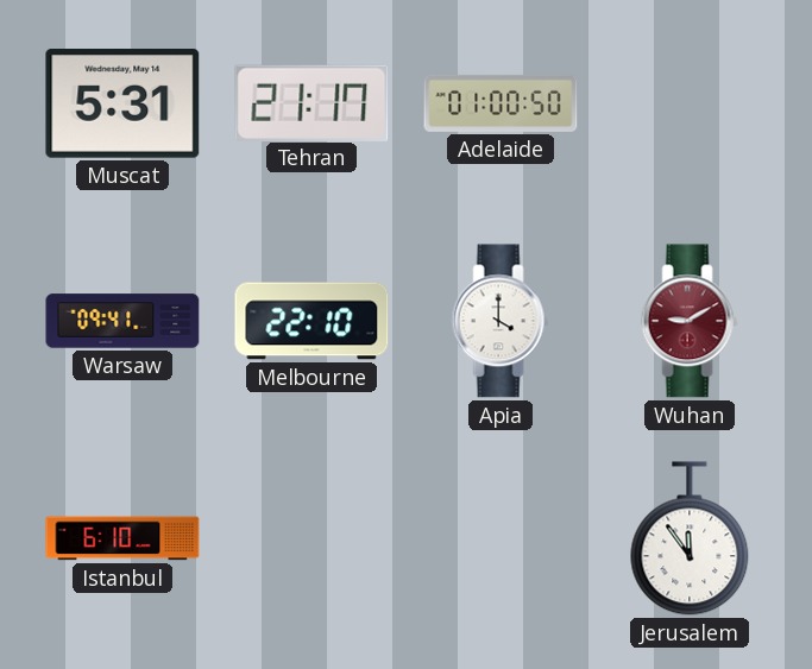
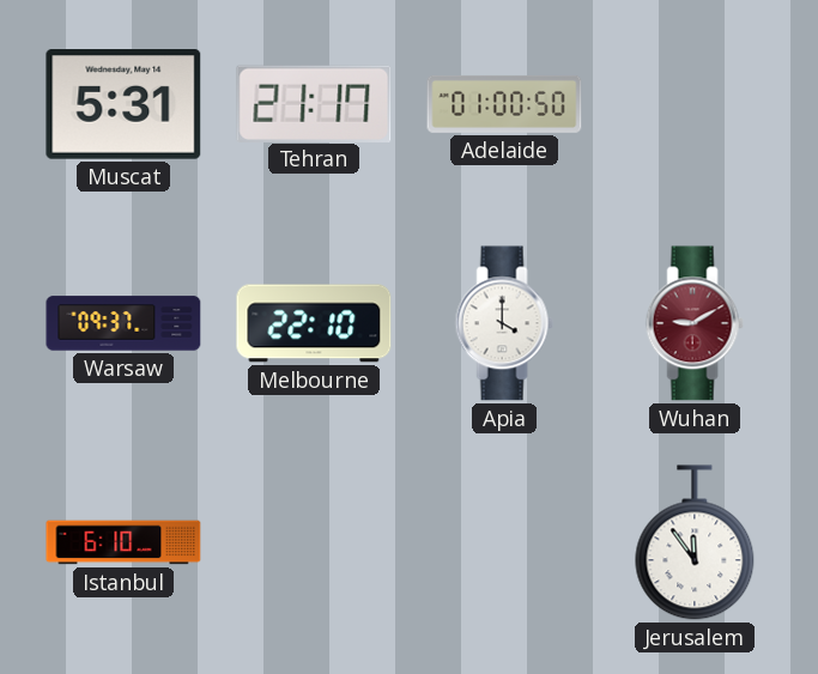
Warsaw: 09:41 -> 09:37 (123, 323)
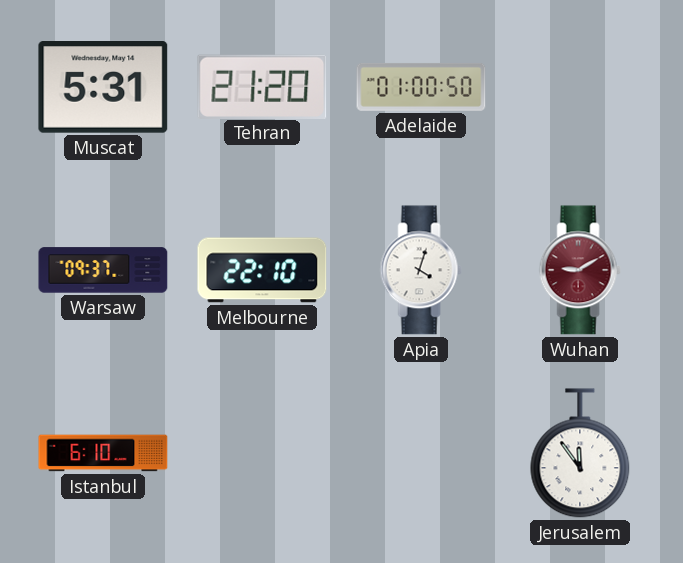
Tehran: 21:17 -> 21:20 (262, 86)
Apia: 4:00 -> 4:03 (421, 270)
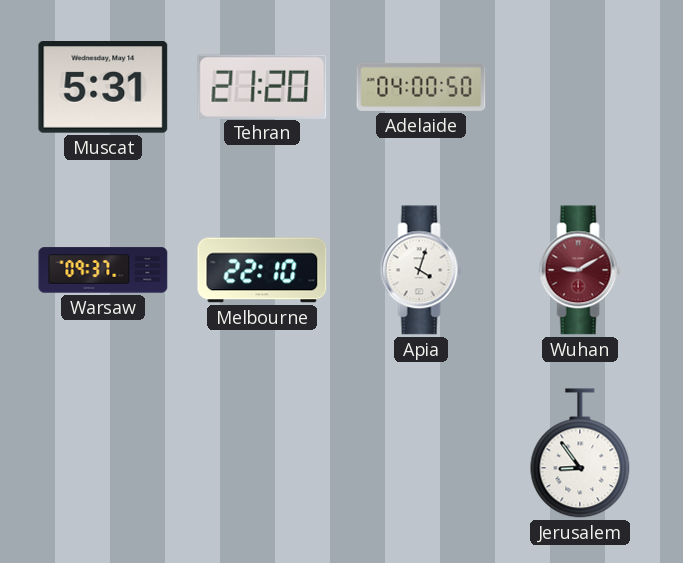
Adelaide: 01:00 -> 04:00 (421, 87)
Istanbul: 6:10 -> none (103, 453)
Jerusalem: 11:54 -> 8:54 (580, 453)
